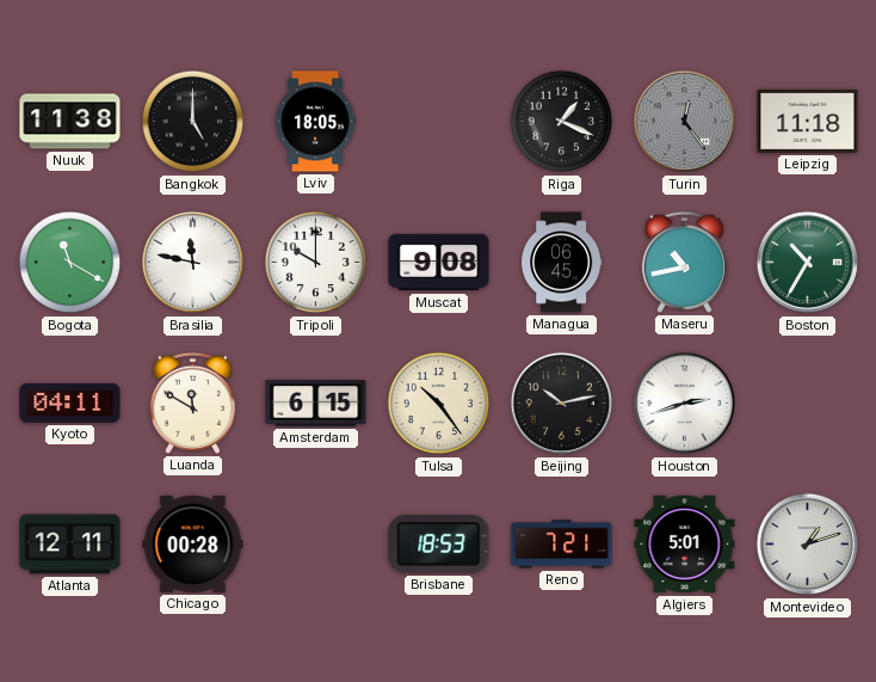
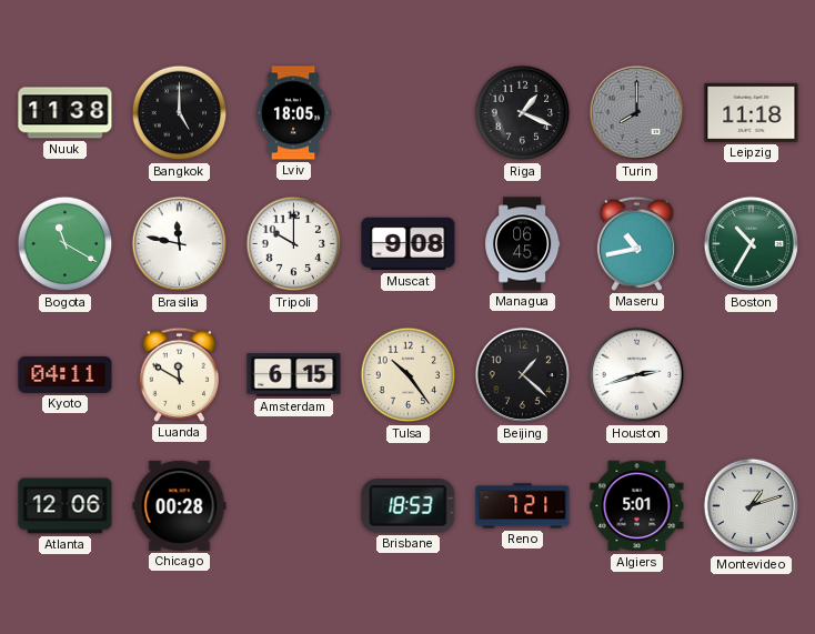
Turin: 12:24 -> 8:00 (637, 113)
Beijing: 10:13 -> 1:22 (523, 375)
Atlanta: 12:11 -> 12:06 (66, 506)
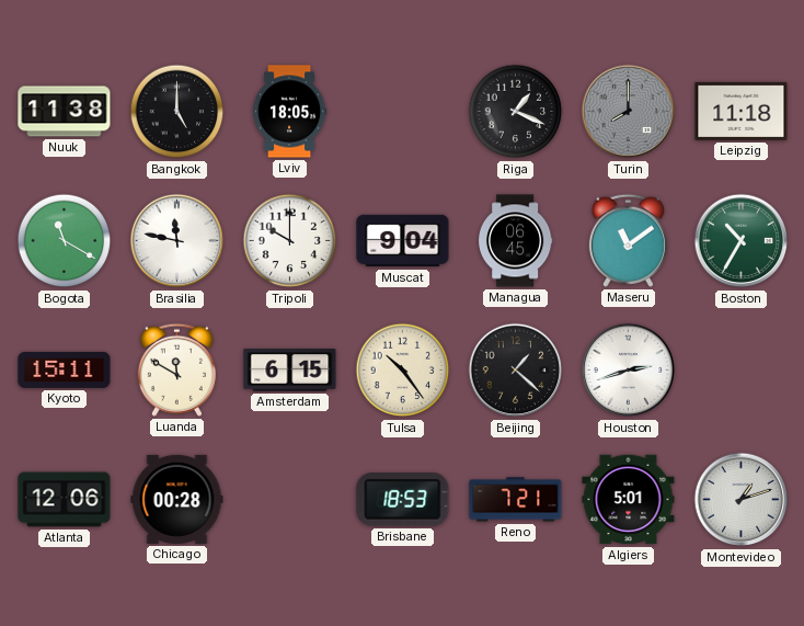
Muscat: 9:08 -> 9:04 (403, 241)
Maseru: 10:43 -> 11:09 (628, 240)
Kyoto: 04:11 -> 15:11 (65, 369)
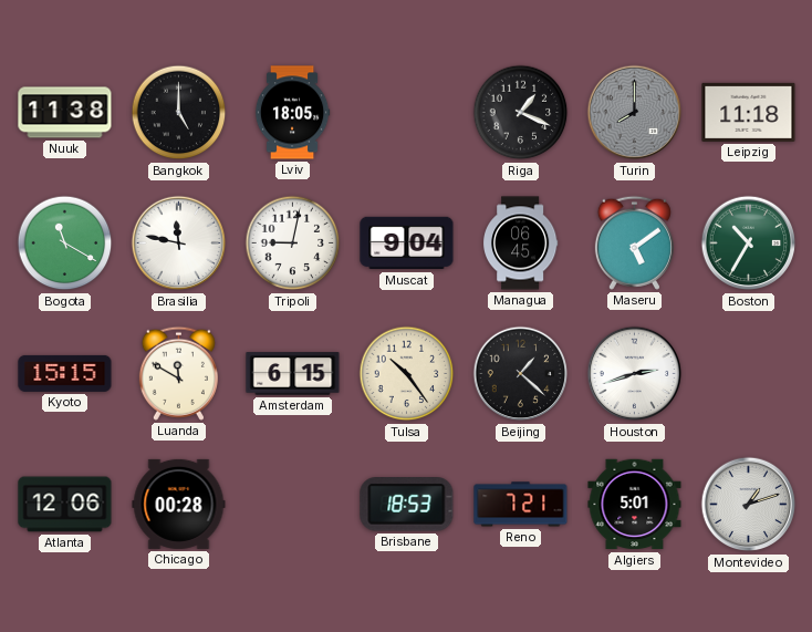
Tripoli: 10:00 -> 9:02 (293, 244)
Maseru: 11:09 -> 5:09 (634, 242)
Kyoto: 15:11 -> 15:15 (65, 373)
